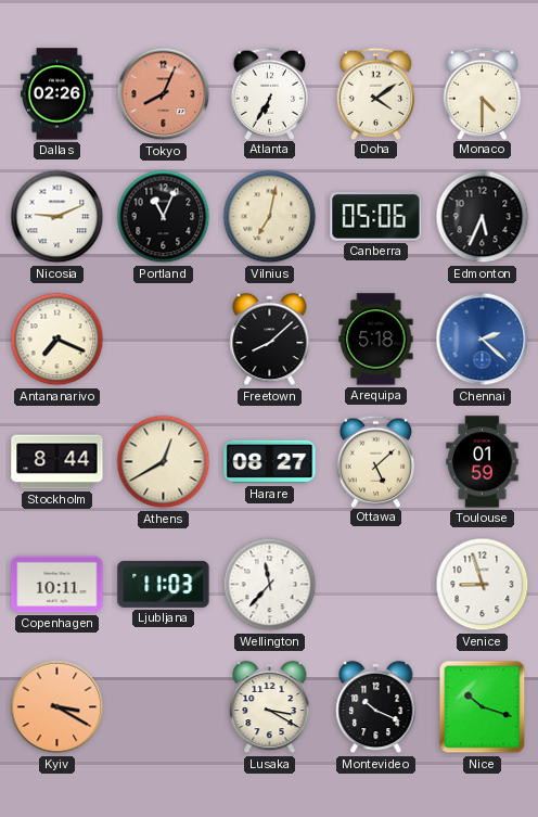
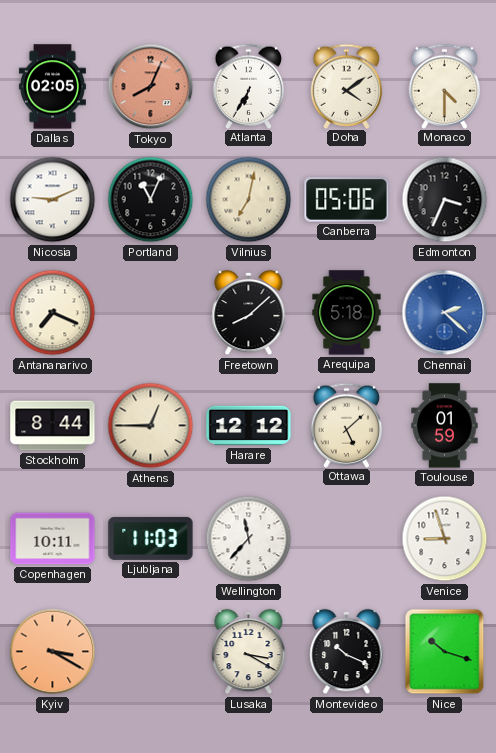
Dallas: 02:26 -> 02:05 (52, 87)
Edmonton: 5:34 -> 3:34 (445, 200)
Athens: 12:40 -> 12:45 (151, 426)
Harare: 08:27 -> 12:12 (249, 426)
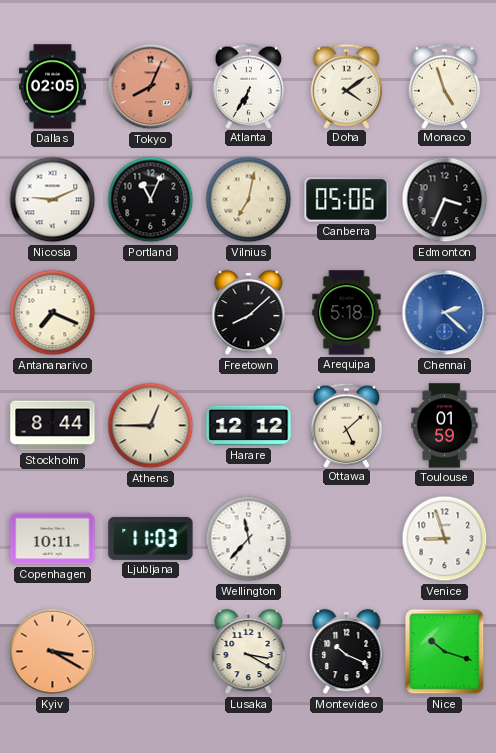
Monaco: 4:30 -> 4:57 (445, 86)
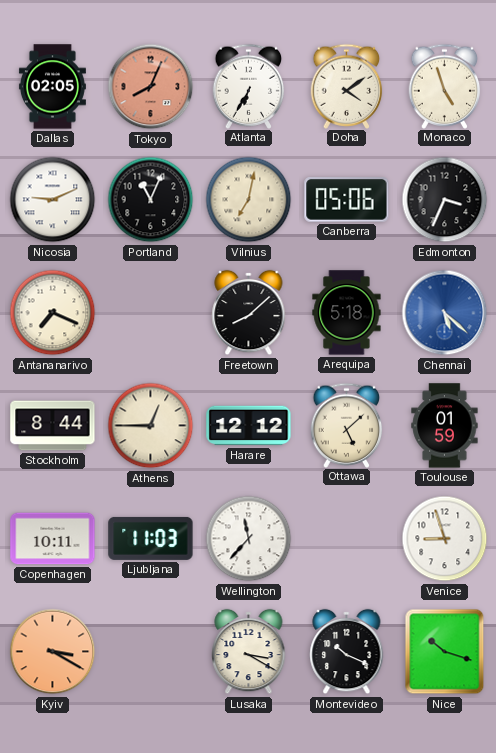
Chennai: 2:22 -> 5:22 (445, 313)
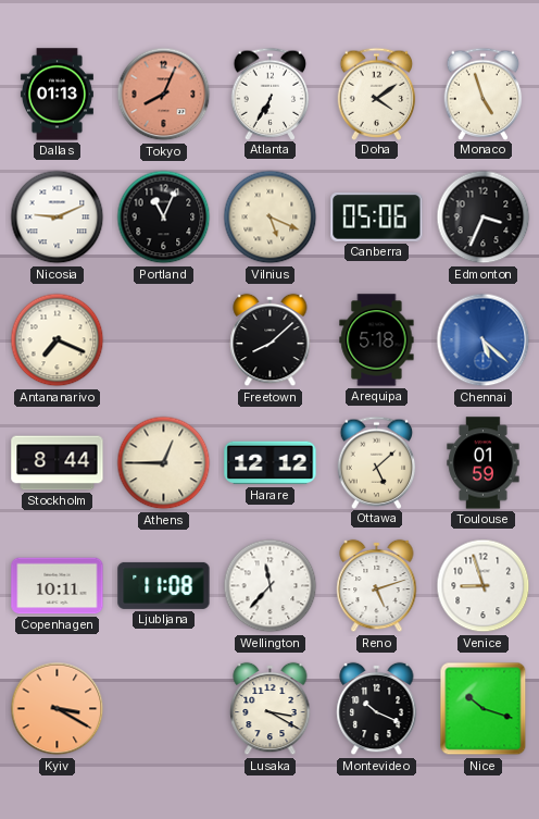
Dallas: 02:05 -> 01:13 (57, 95)
Vilnius: 7:02 -> 5:19 (271, 218)
Ljubljana: 11:03 -> 11:08 (164, 585)
Reno: none -> 5:12 (377, 586)
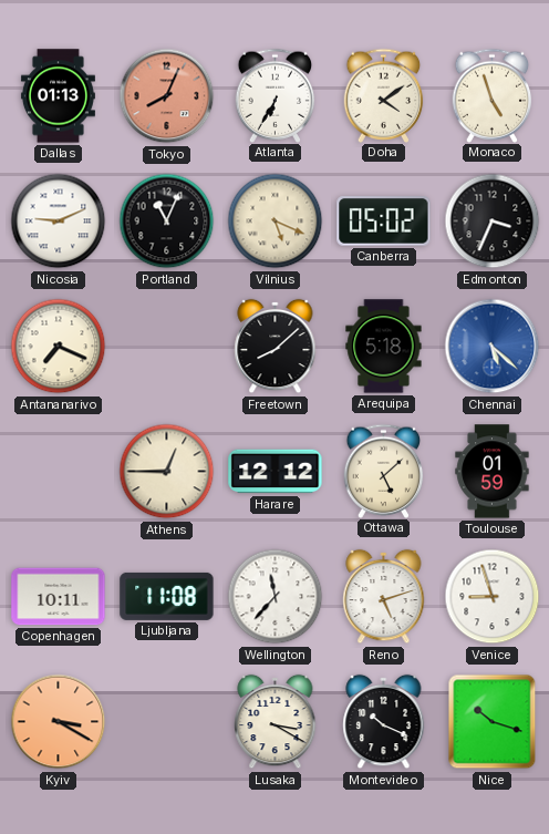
Canberra: 05:06 -> 05:02 (384, 222)
Stockholm: 8:44 -> none (58, 463)
